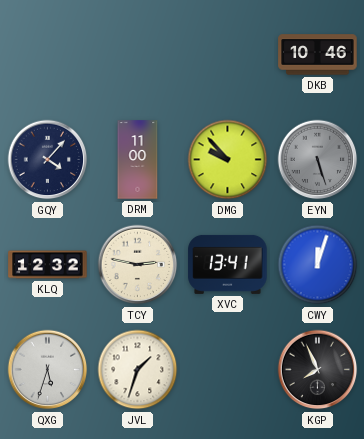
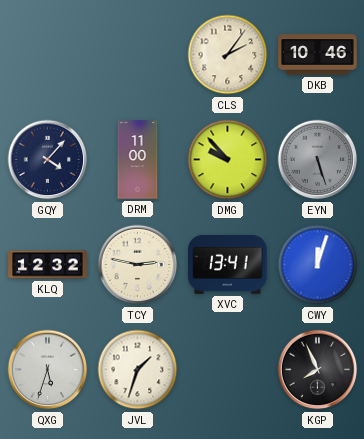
CLS: none -> 2:06 (228, 55)
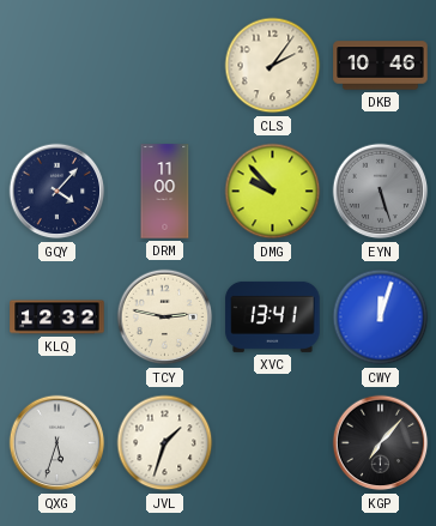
KGP: 7:56 -> 7:07 (381, 443)
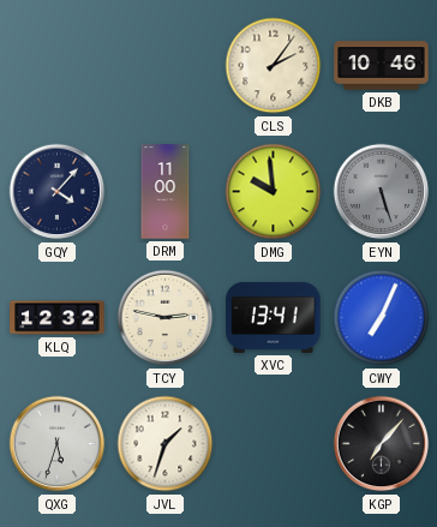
DMG: 9:53 -> 9:59 (274, 192)
CWY: 12:03 -> 7:04 (382, 318)
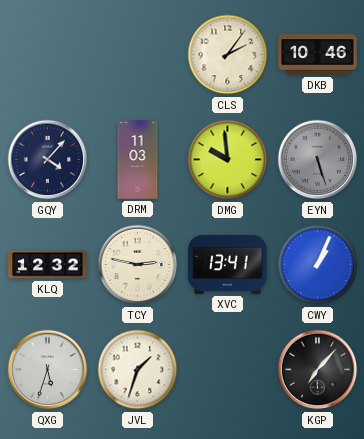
DRM: 11:00 -> 11:03 (138, 160)
CWY: 7:04 -> 1:04 (318, 265)
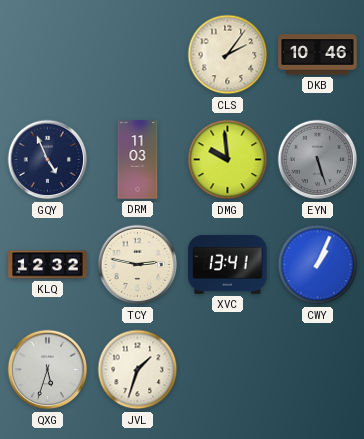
GQY: 4:07 -> 4:56 (48, 160)
KGP: 7:07 -> none (318, 370)
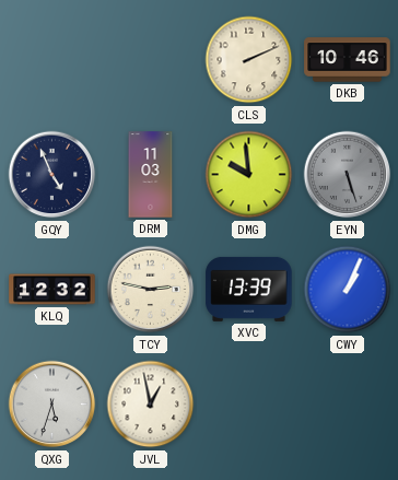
CLS: 2:06 -> 2:11 (249, 60)
XVC: 13:41 -> 13:39 (249, 289)
JVL: 1:33 -> 12:58 (151, 405)
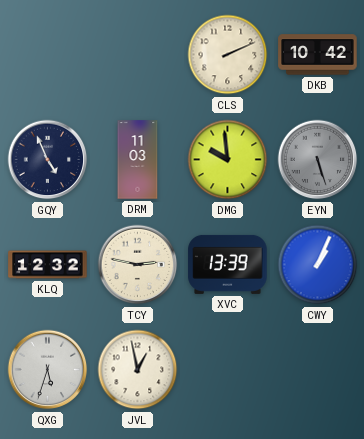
DKB: 10:46 -> 10:42 (318, 55)
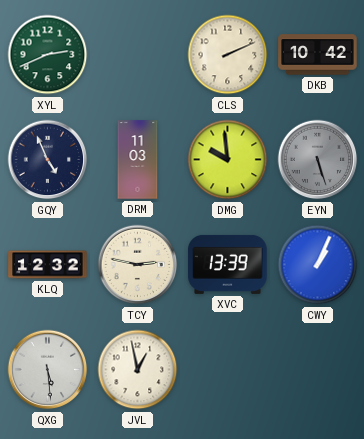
XYL: none -> 2:41 (48, 55)
QXG: 5:33 -> 5:29 (48, 370)
